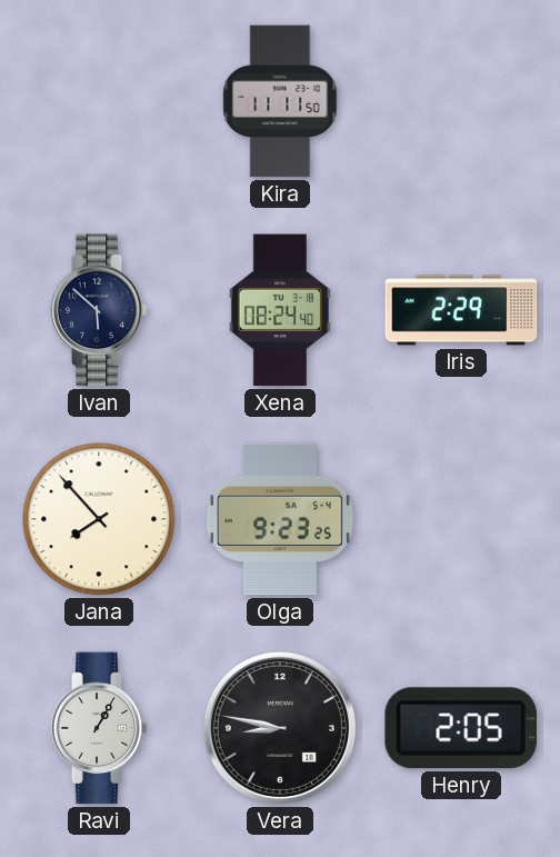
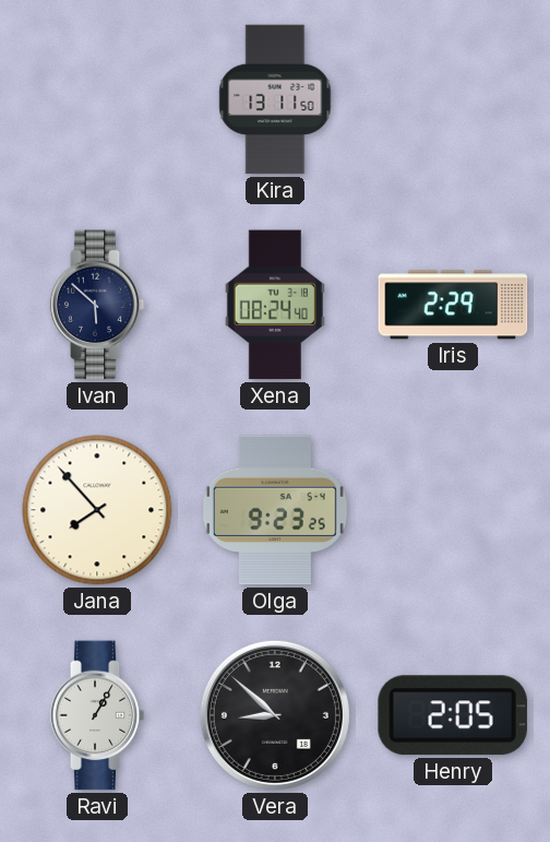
Kira: 11:11 -> 13:11 (275, 99)
Vera: 8:47 -> 8:52 (275, 715)
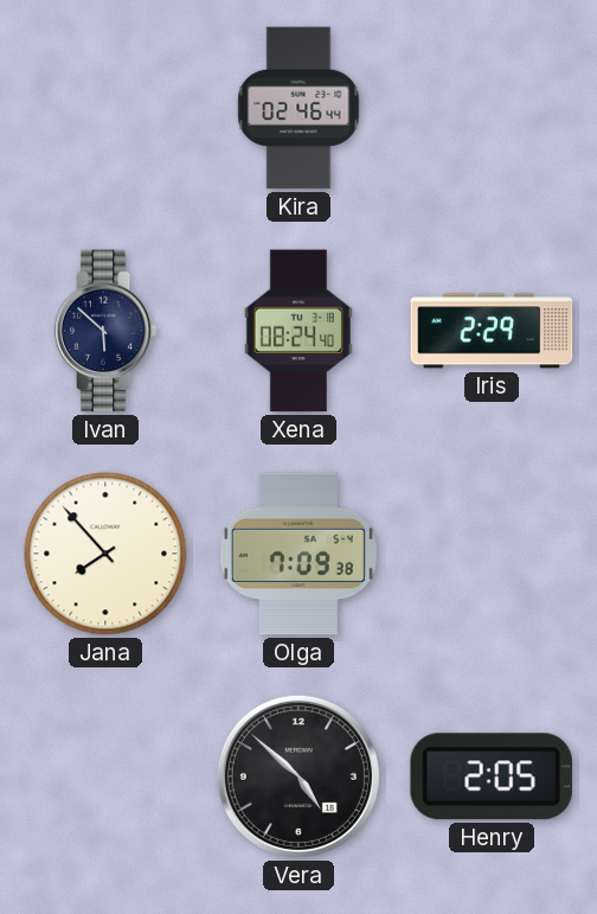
Kira: 13:11 -> 02:46 (298, 108)
Olga: 9:23 -> 7:09 (298, 554)
Ravi: 1:05 -> none (97, 715)
Vera: 8:52 -> 4:52 (298, 776)
